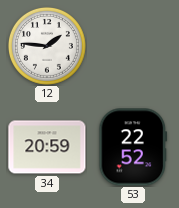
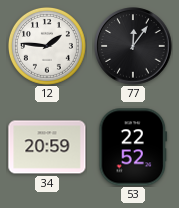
77: none -> 12:06 (133, 46)
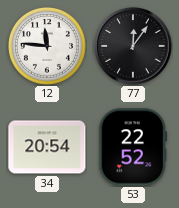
12: 1:46 -> 11:46 (47, 46)
34: 20:59 -> 20:54 (47, 147)
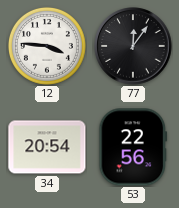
12: 11:46 -> 3:46 (47, 46)
53: 22:52 -> 22:56 (133, 147)
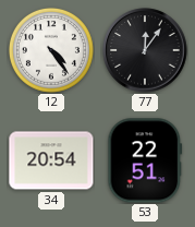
12: 3:46 -> 4:24 (51, 50)
53: 22:56 -> 22:51 (145, 160)
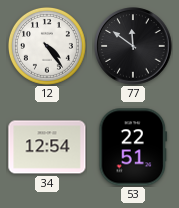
77: 12:06 -> 11:51 (133, 46)
34: 20:54 -> 12:54 (47, 147)
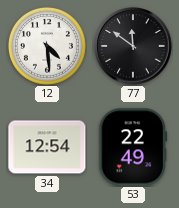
12: 4:24 -> 4:29 (47, 46)
53: 22:51 -> 22:49 (133, 147)
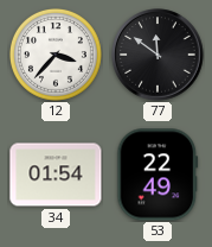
12: 4:29 -> 3:37 (56, 55)
34: 12:54 -> 01:54 (56, 175)
